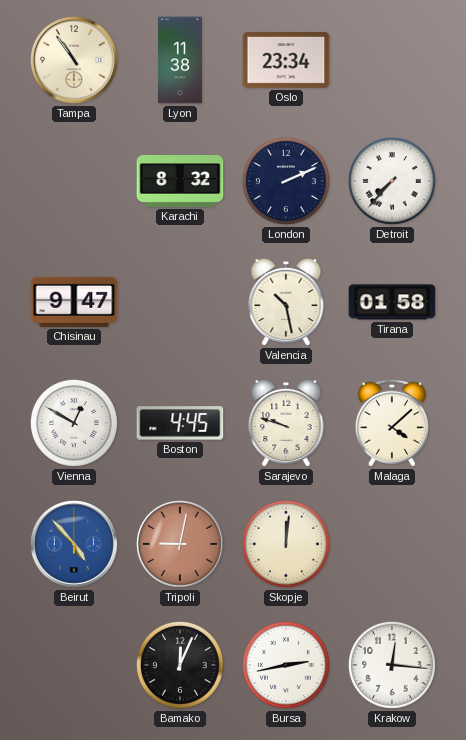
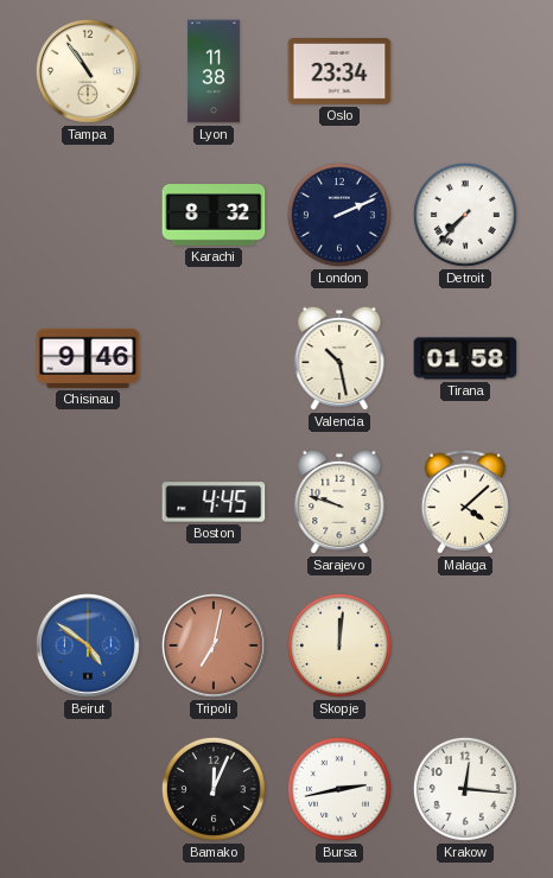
Chisinau: 9:47 -> 9:46 (88, 358)
Vienna: 12:50 -> none (74, 423)
Beirut: 4:53 -> 4:51 (88, 645)
Tripoli: 9:02 -> 7:02 (214, 645)
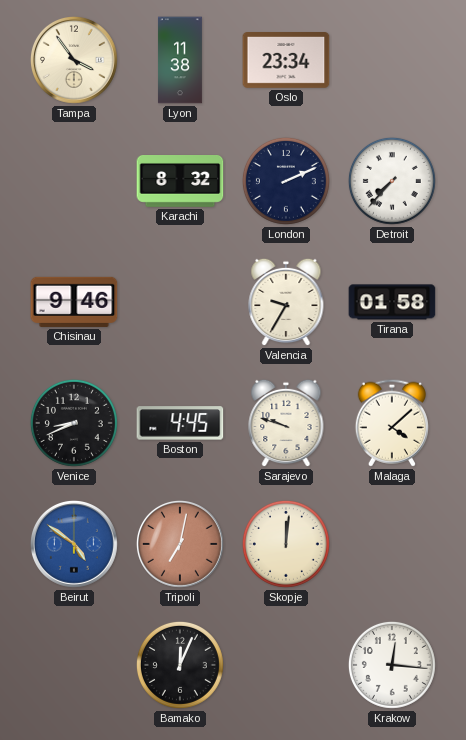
Tampa: 10:54 -> 3:54 (74, 60)
Valencia: 10:28 -> 9:35 (286, 302)
Venice: none -> 8:41 (74, 423)
Bursa: 2:43 -> none (339, 789)
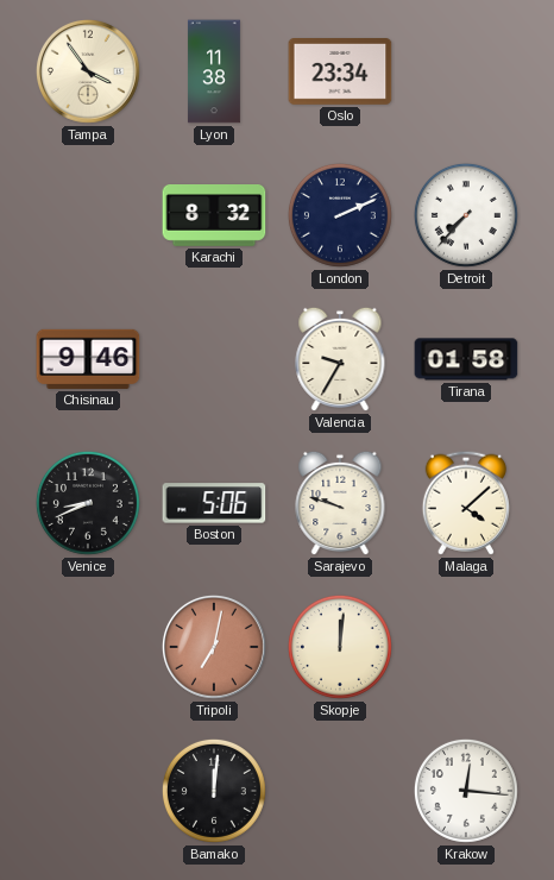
Boston: 4:45 -> 5:06 (214, 503)
Beirut: 4:51 -> none (74, 544)
Bamako: 12:04 -> 12:01 (214, 791)
